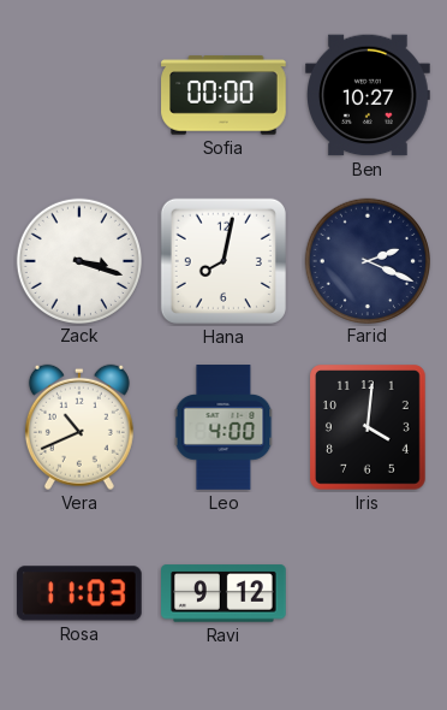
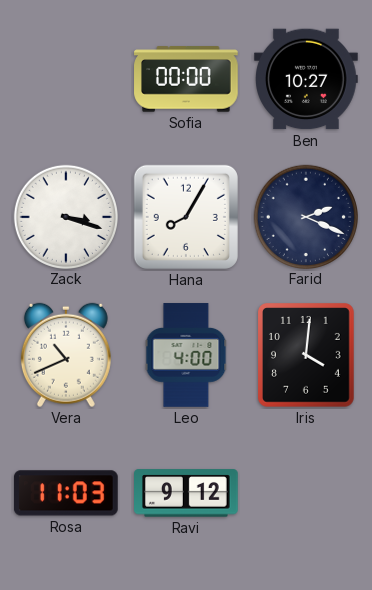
Hana: 8:02 -> 8:05 (186, 217)
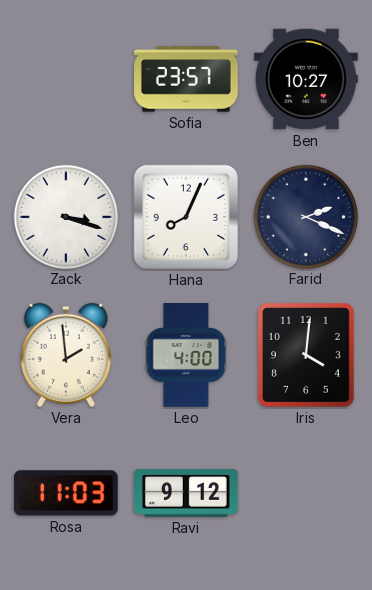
Sofia: 00:00 -> 23:57 (186, 79)
Hana: 8:05 -> 8:04 (186, 217)
Vera: 10:41 -> 1:59 (66, 355)
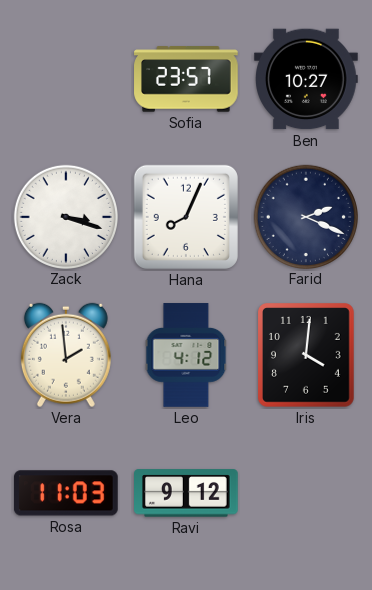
Leo: 4:00 -> 4:12 (186, 355)
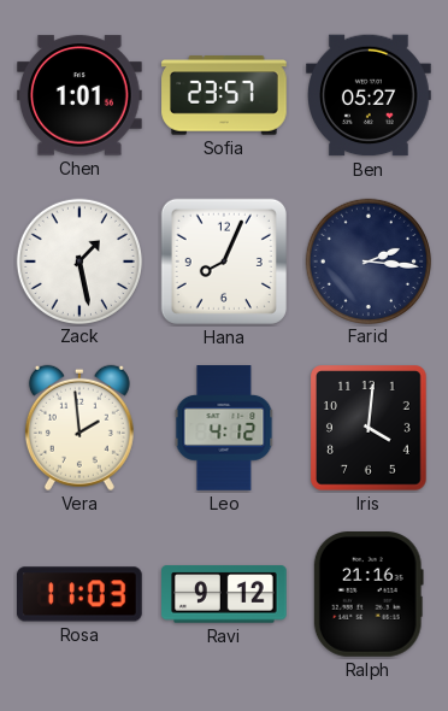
Chen: none -> 1:01 (81, 95)
Ben: 10:27 -> 05:27 (369, 95)
Zack: 3:18 -> 1:28 (78, 260)
Farid: 2:19 -> 2:16 (367, 260)
Ralph: none -> 21:16 (369, 595)
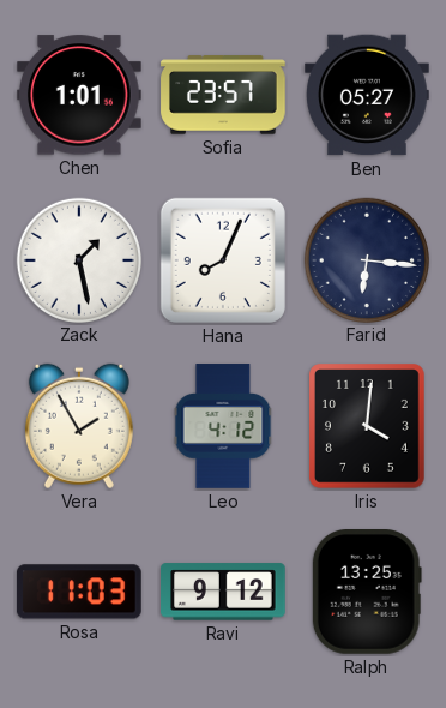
Farid: 2:16 -> 6:16 (366, 259)
Vera: 1:59 -> 1:55 (79, 426)
Ralph: 21:16 -> 13:25 (367, 593)
